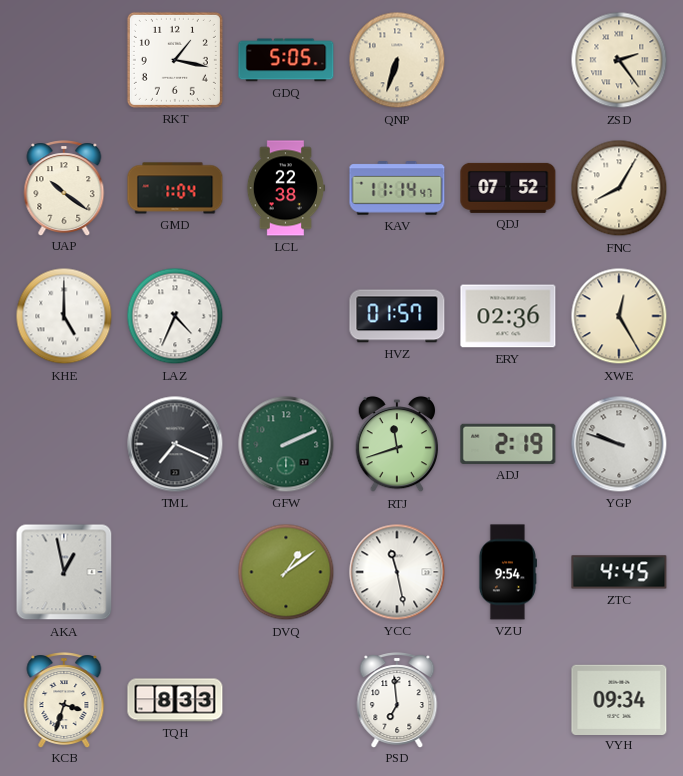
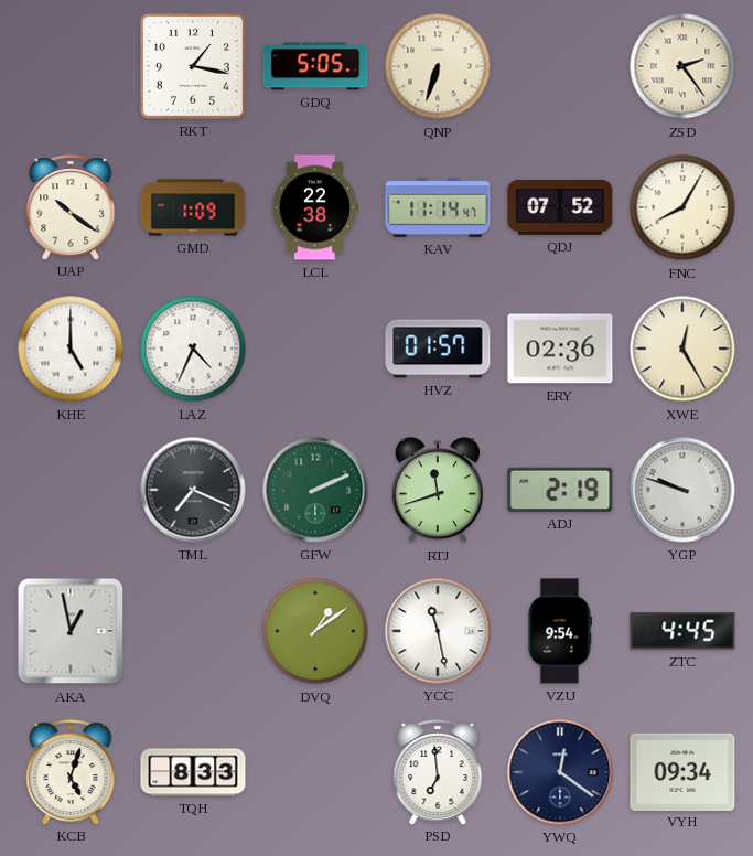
GMD: 1:04 -> 1:09 (193, 207)
KCB: 3:33 -> 5:03 (71, 772)
YWQ: none -> 12:21 (560, 772)
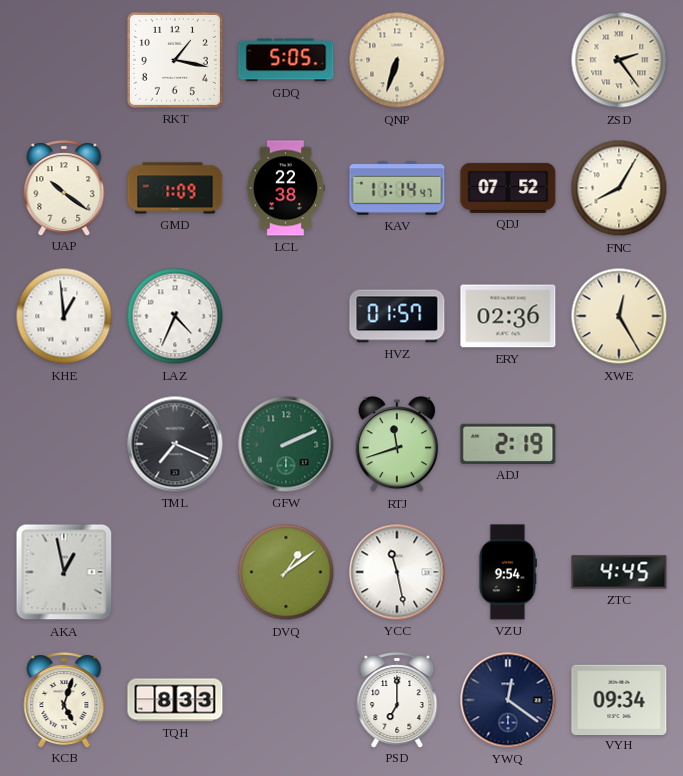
KHE: 5:00 -> 12:59 (64, 316)
YGP: 9:48 -> none (682, 490)
PSD: 6:59 -> 7:00 (397, 700)
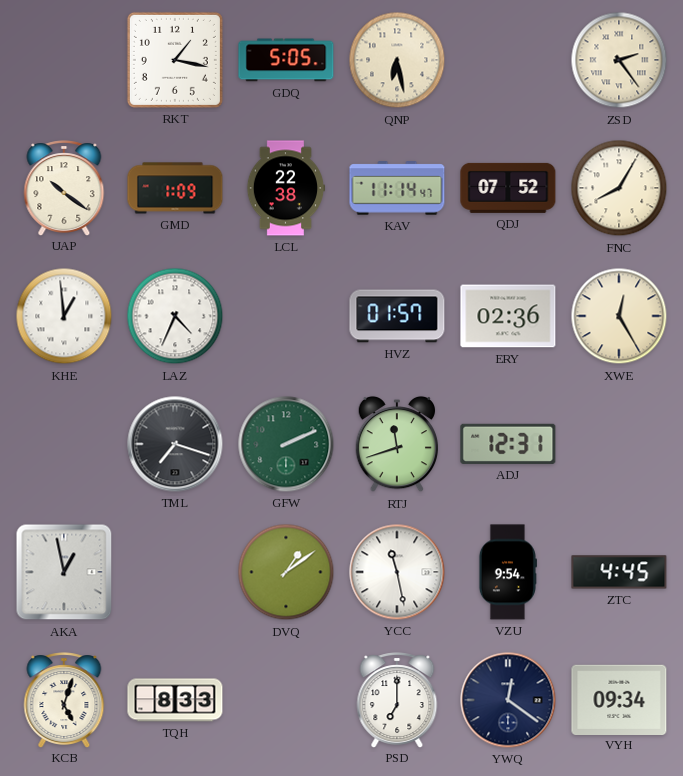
QNP: 6:33 -> 6:28 (397, 60)
TML: 7:19 -> 7:18 (175, 444)
ADJ: 2:19 -> 12:31 (508, 444)
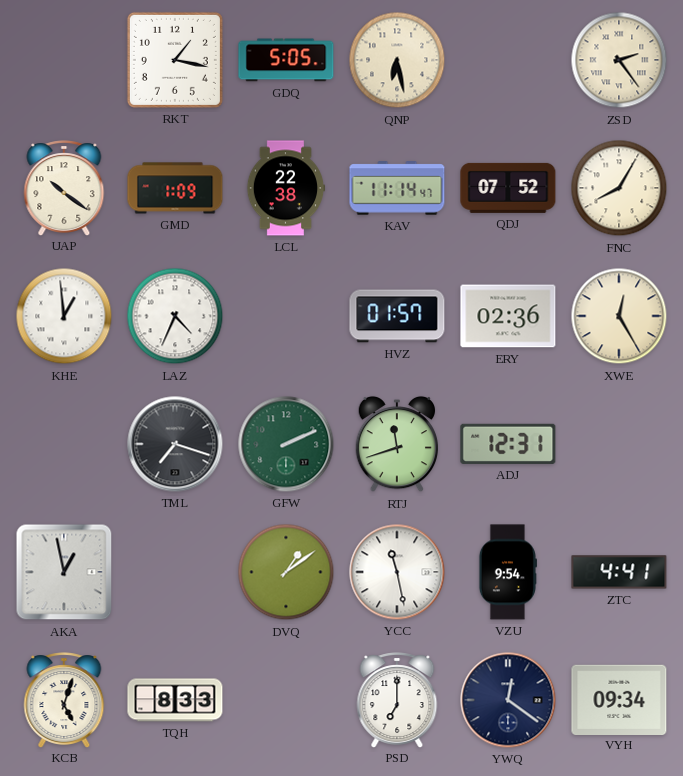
ZTC: 4:45 -> 4:41 (619, 572)
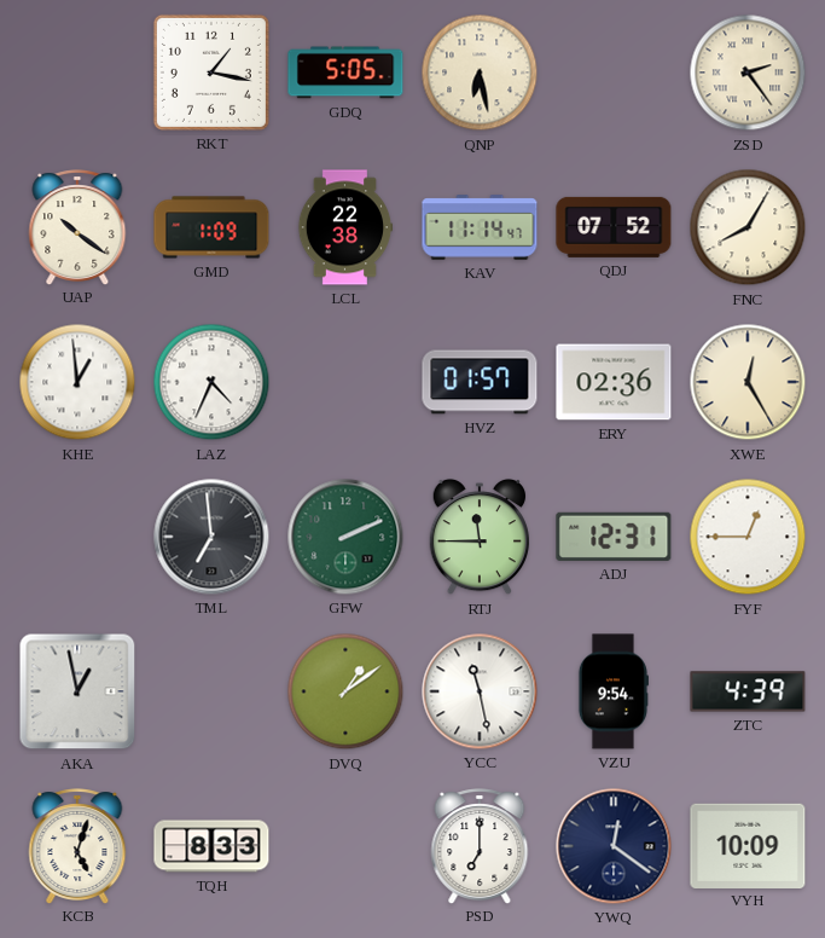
TML: 7:18 -> 6:59 (211, 537)
RTJ: 11:42 -> 11:45 (478, 537)
FYF: none -> 12:45 (748, 537)
ZTC: 4:41 -> 4:39 (748, 691)
VYH: 09:34 -> 10:09 (748, 845)
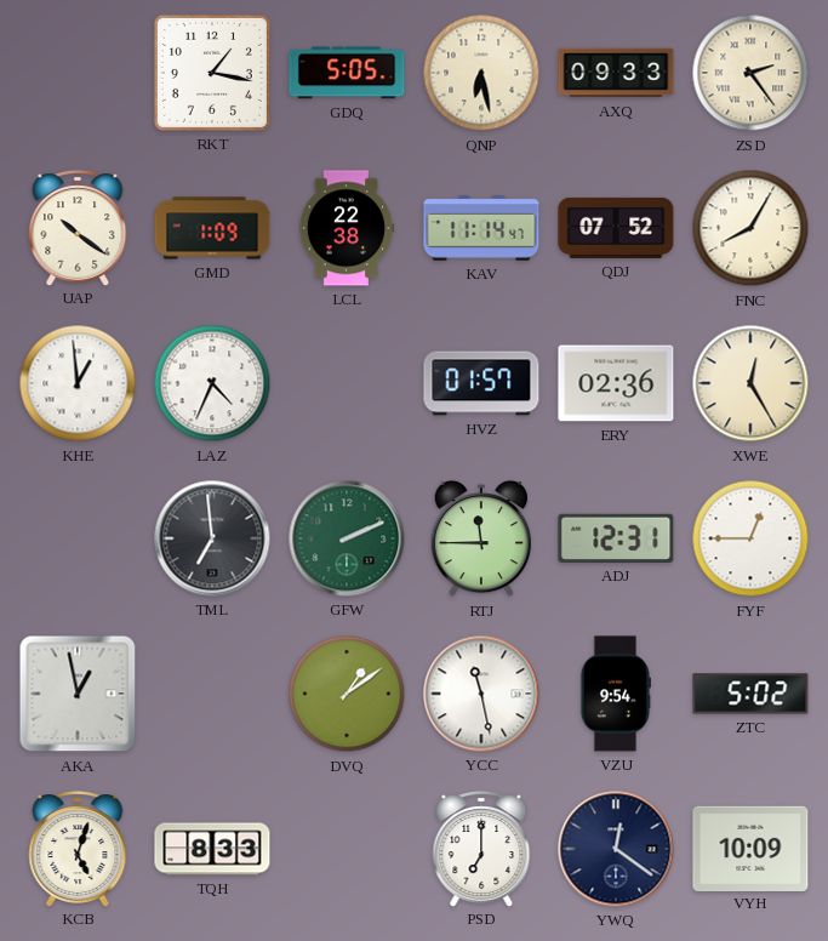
AXQ: none -> 09:33 (616, 73)
ZTC: 4:39 -> 5:02 (750, 694)
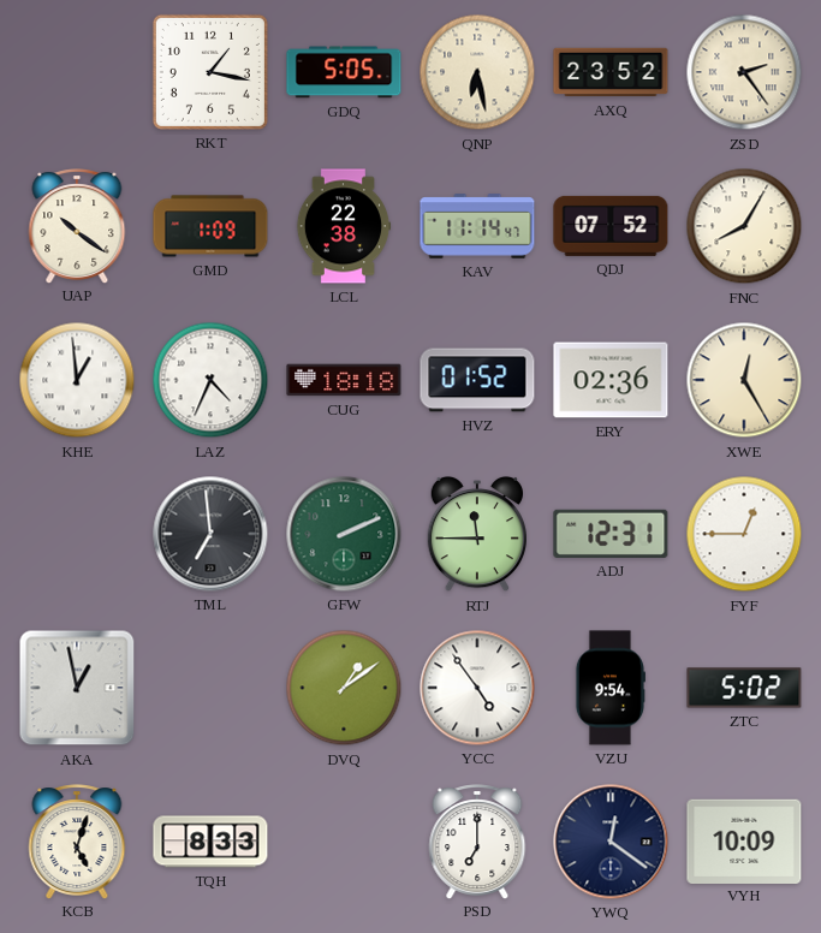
AXQ: 09:33 -> 23:52 (611, 72)
CUG: none -> 18:18 (344, 380)
HVZ: 01:57 -> 01:52 (477, 380)
YCC: 11:28 -> 4:54 (477, 688)
